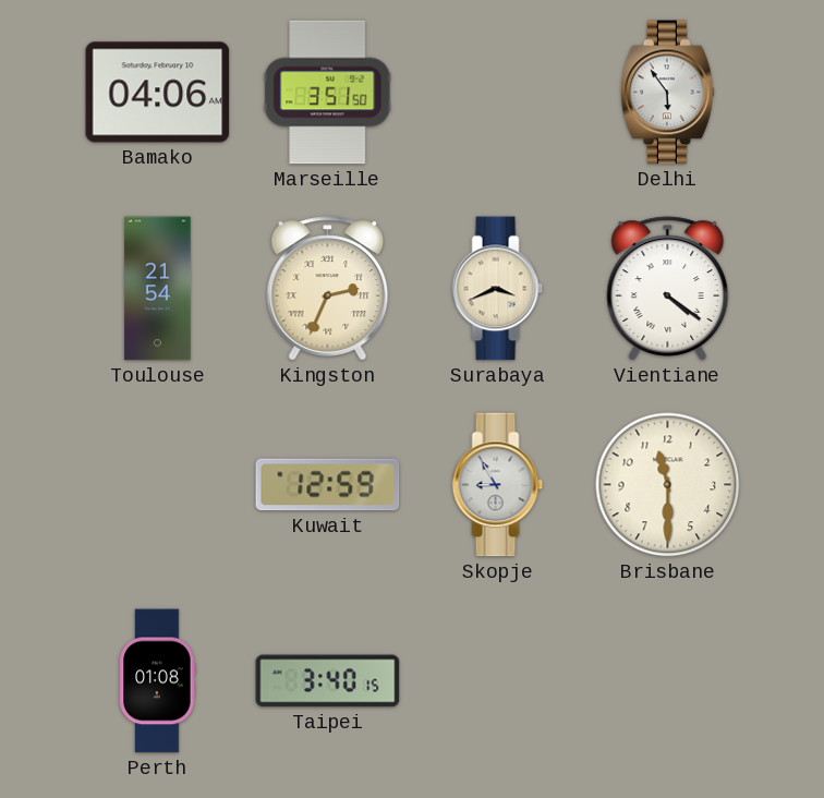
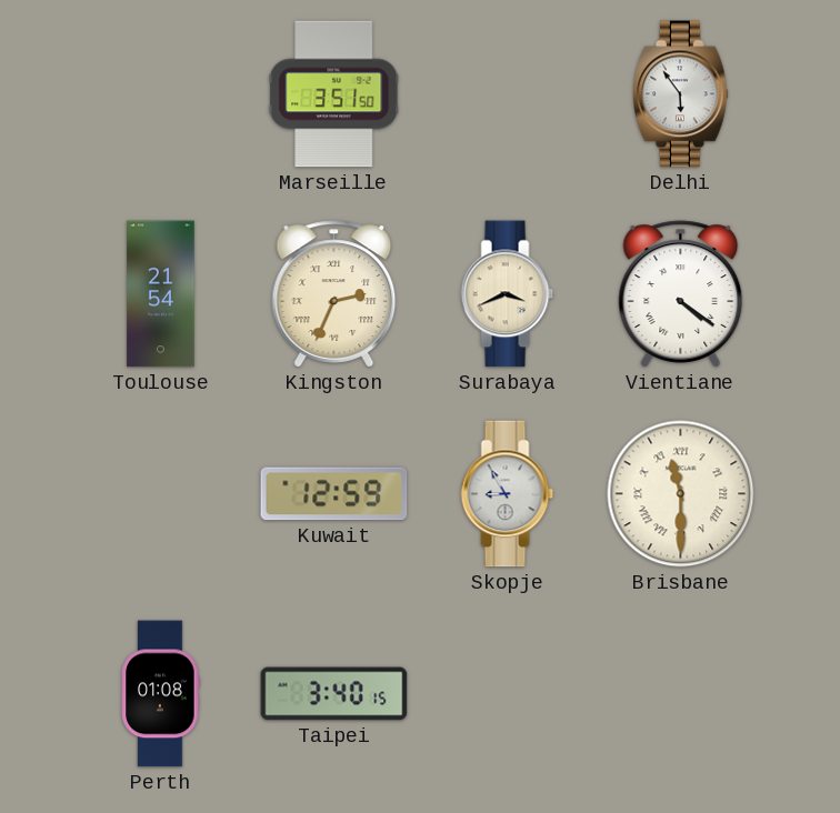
Bamako: 04:06 -> none (158, 93)
Brisbane numerals: Arabic -> Roman (681, 494)
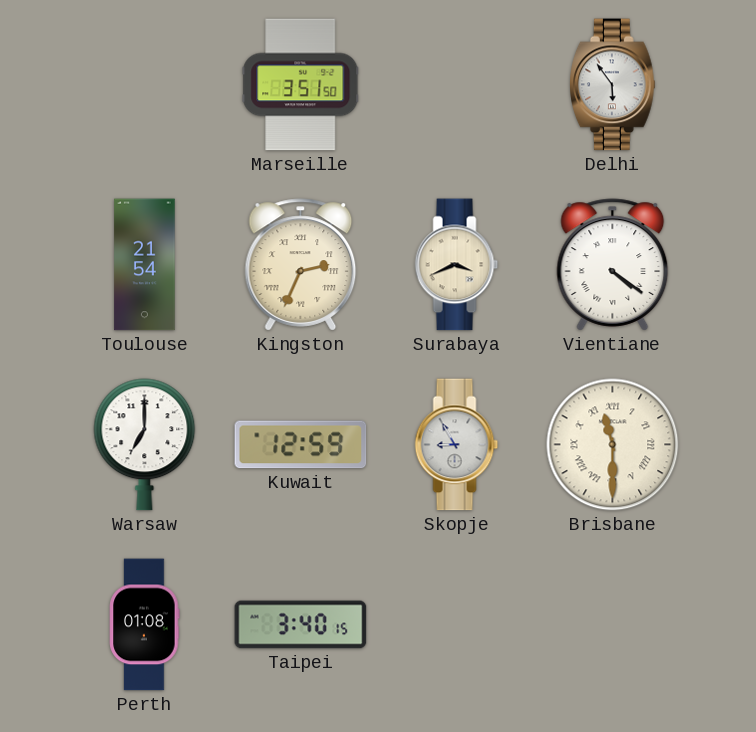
Warsaw: none -> 7:00 (145, 445)
